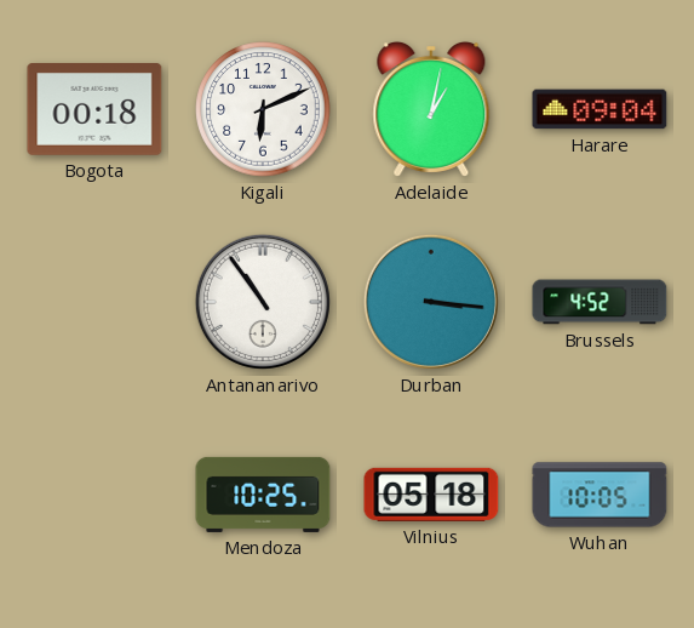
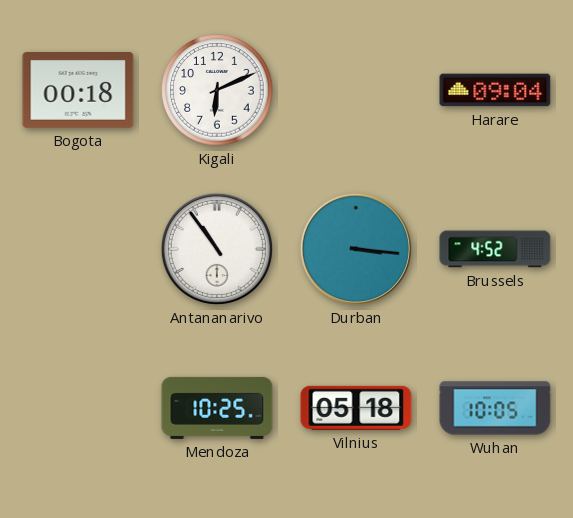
Adelaide: 1:02 -> none (431, 109)
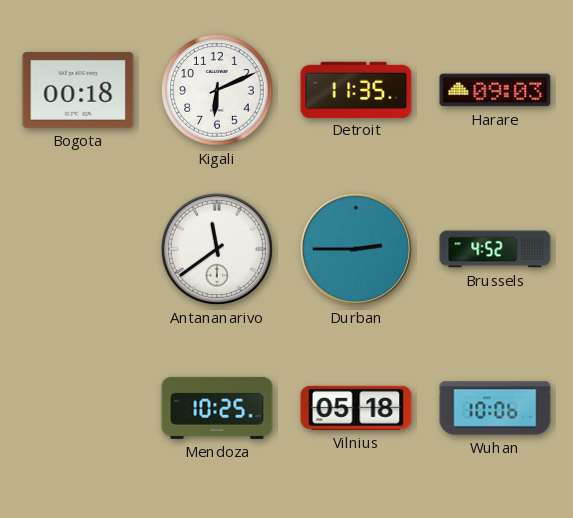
Detroit: none -> 11:35 (356, 89)
Harare: 09:04 -> 09:03 (495, 90)
Antananarivo: 10:54 -> 11:39 (217, 249)
Durban: 3:16 -> 2:45 (356, 249)
Wuhan: 10:05 -> 10:06 (495, 408)
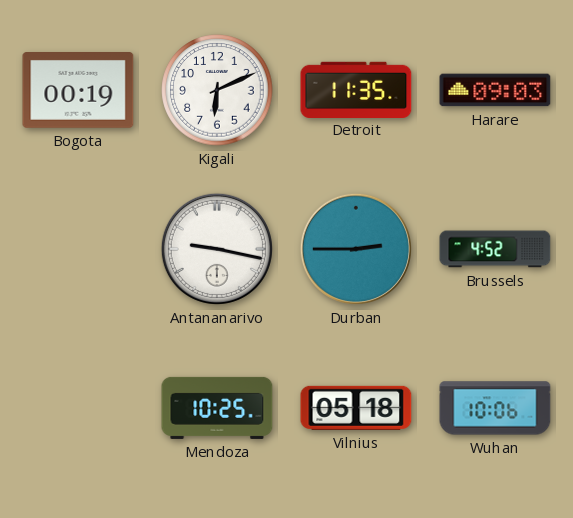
Bogota: 00:18 -> 00:19 (78, 91)
Antananarivo: 11:39 -> 9:17 (217, 249)
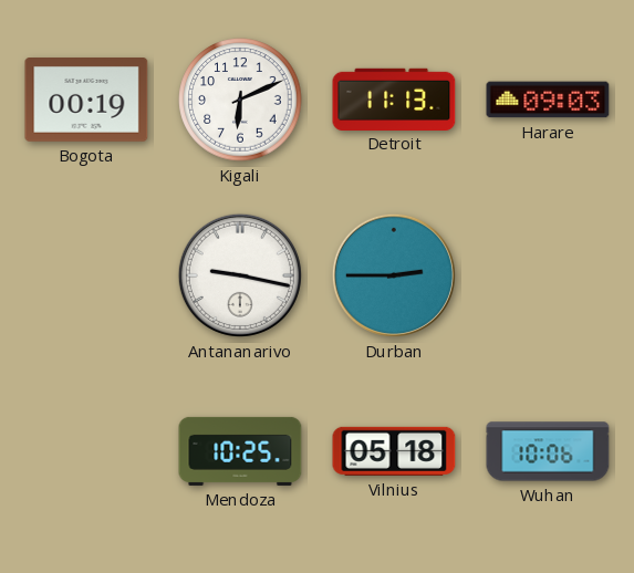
Detroit: 11:35 -> 11:13 (394, 98)
Brussels: 4:52 -> none (495, 249)
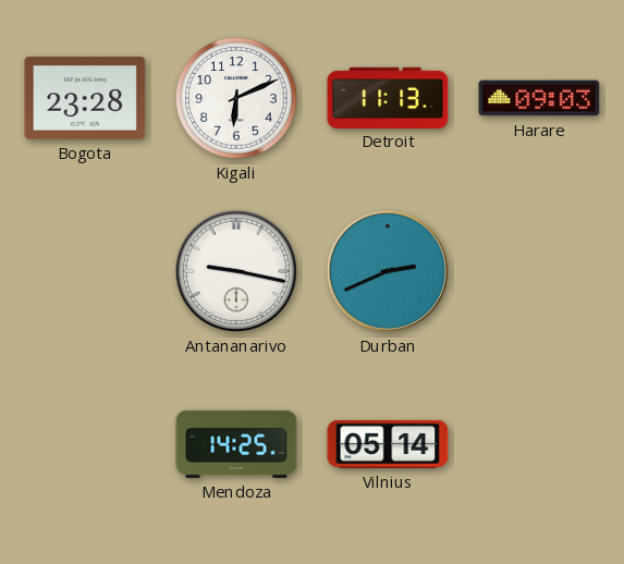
Bogota: 00:19 -> 23:28 (85, 99)
Durban: 2:45 -> 2:41 (388, 271)
Mendoza: 10:25 -> 14:25 (236, 444)
Vilnius: 05:18 -> 05:14 (388, 444)
Wuhan: 10:06 -> none (548, 451)
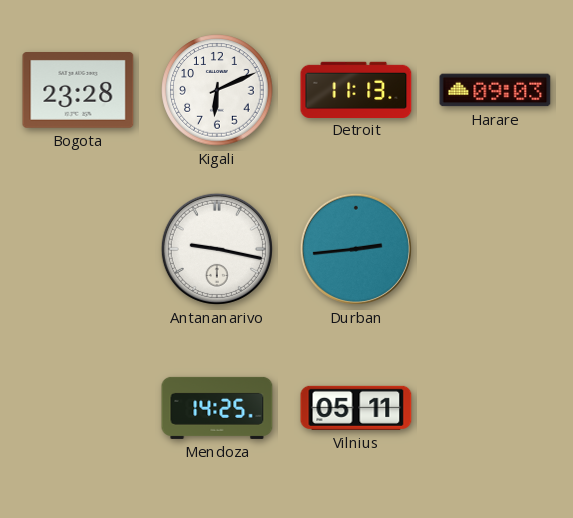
Durban: 2:41 -> 2:44 (356, 249)
Vilnius: 05:14 -> 05:11 (356, 408)
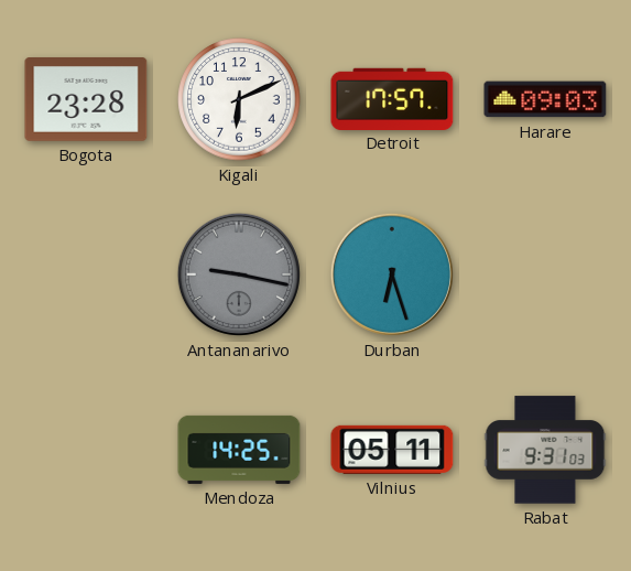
Detroit: 11:13 -> 17:57 (392, 98)
Antananarivo dial: white -> grey (239, 274)
Durban: 2:44 -> 6:27 (392, 274)
Rabat: none -> 9:31 (545, 450)
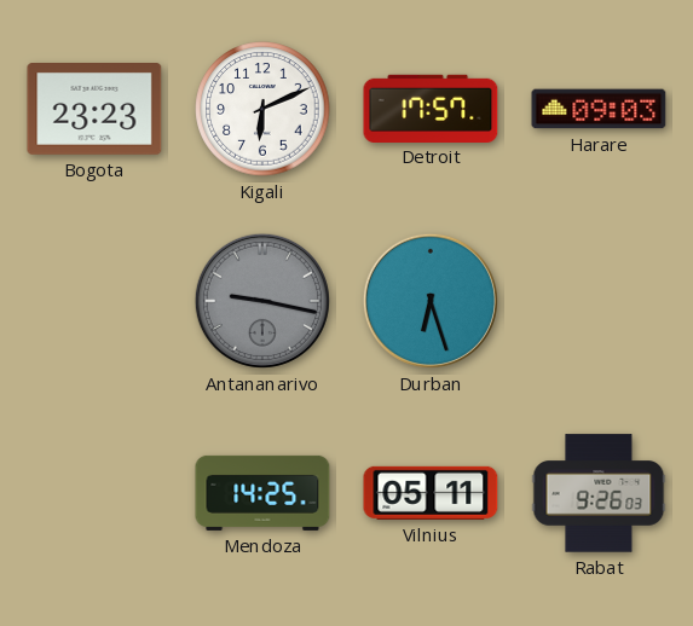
Bogota: 23:28 -> 23:23 (94, 110)
Rabat: 9:31 -> 9:26 (599, 493)
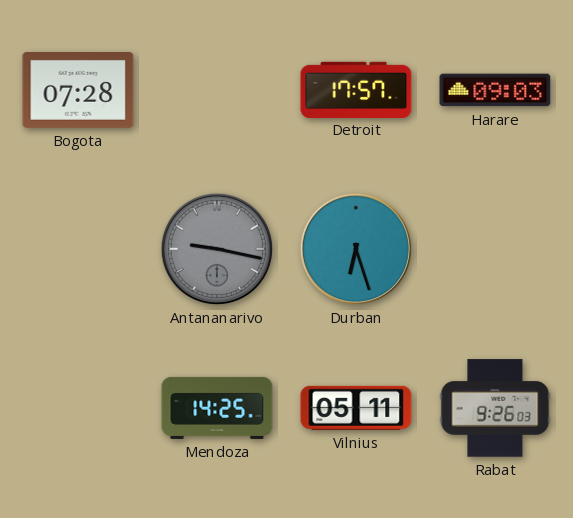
Bogota: 23:23 -> 07:28 (78, 91)
Kigali: 6:11 -> none (262, 109)
